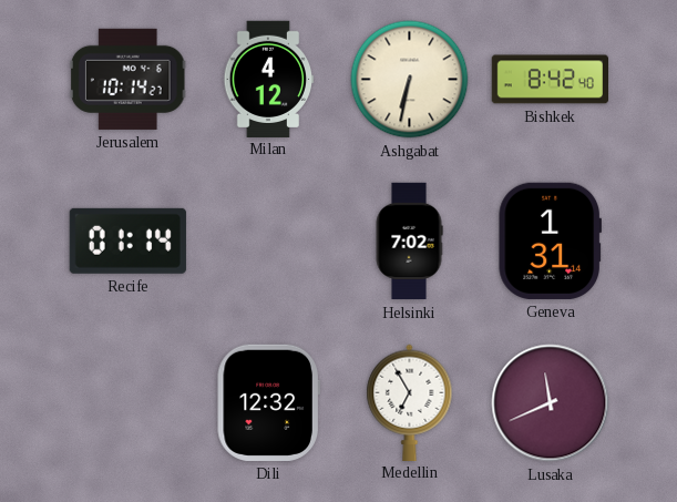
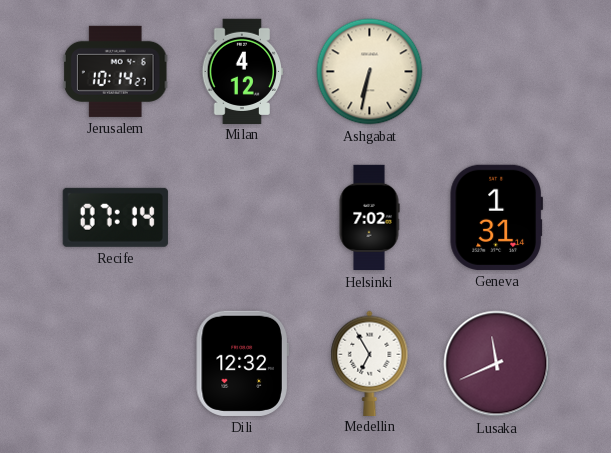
Bishkek: 8:42 -> none (550, 80)
Recife: 01:14 -> 07:14 (115, 217)
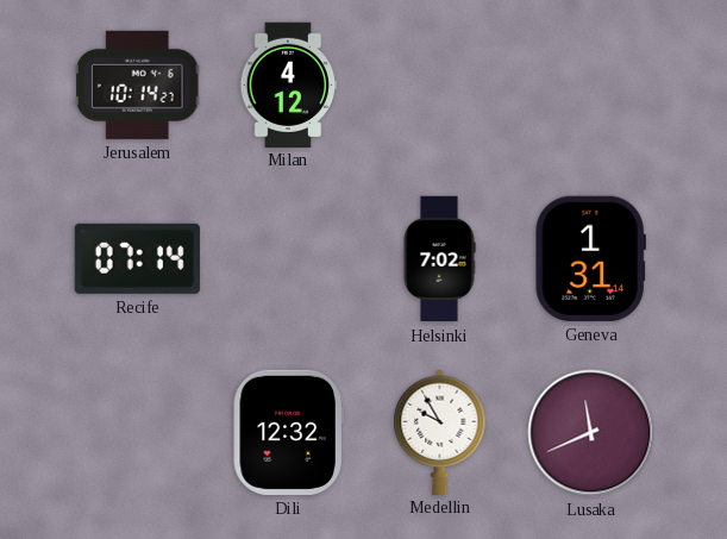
Ashgabat: 6:32 -> none (370, 72)
Medellin: 6:55 -> 9:55 (440, 432)
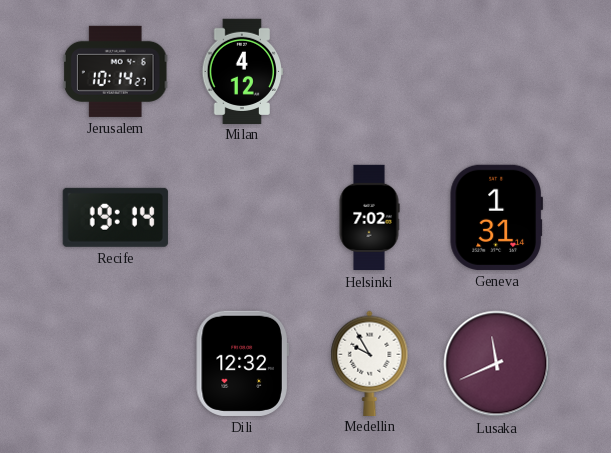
Recife: 07:14 -> 19:14 (115, 217)
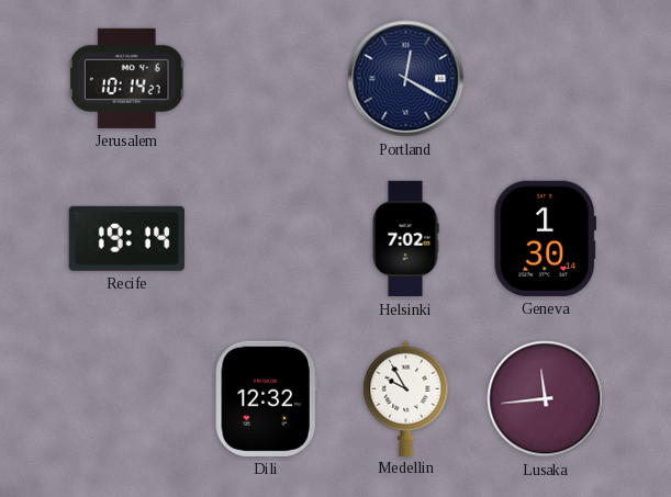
Milan: 4:12 -> none (242, 71)
Portland: none -> 12:20 (406, 79)
Geneva: 1:31 -> 1:30 (545, 238)
Lusaka: 11:41 -> 11:44 (546, 399)
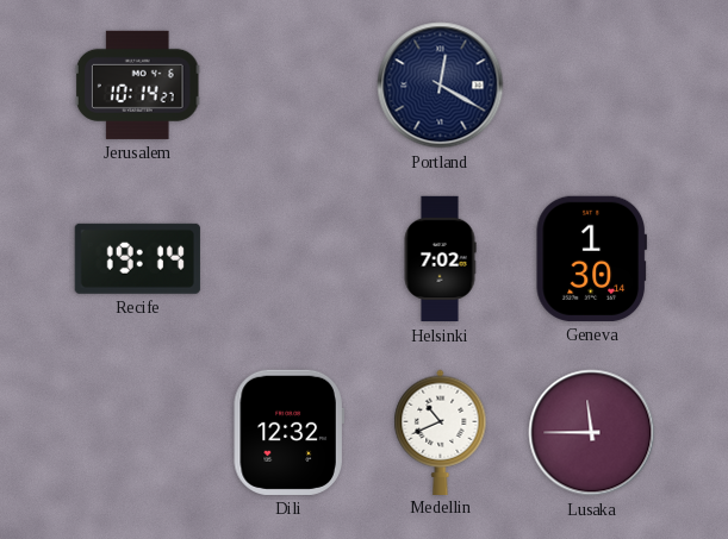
Medellin: 9:55 -> 10:41 (441, 432)
Lusaka: 11:44 -> 11:45 (592, 433)
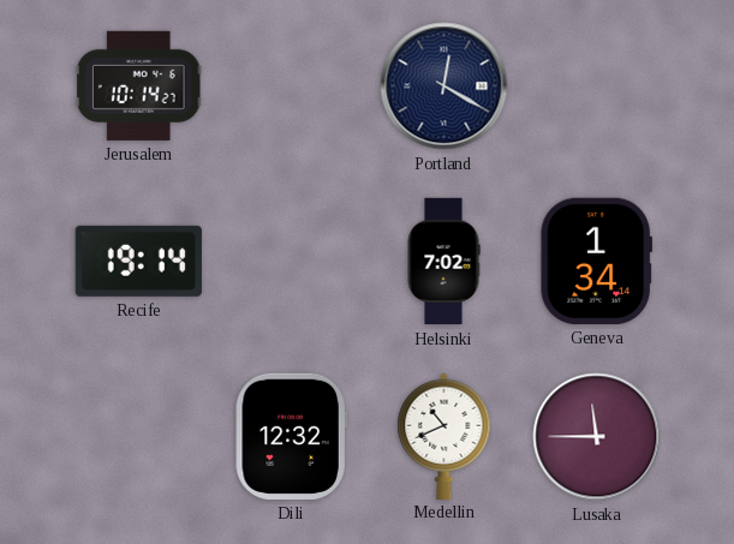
Geneva: 1:30 -> 1:34 (596, 261)
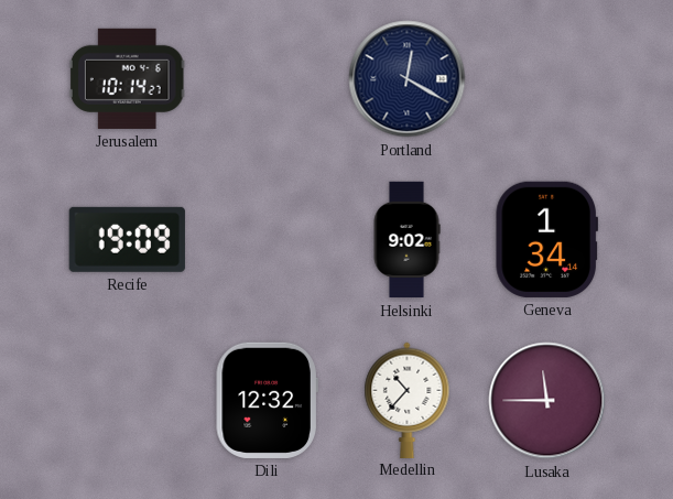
Recife: 19:14 -> 19:09 (127, 239)
Helsinki: 7:02 -> 9:02 (406, 240)
Medellin: 10:41 -> 10:37 (408, 400)
